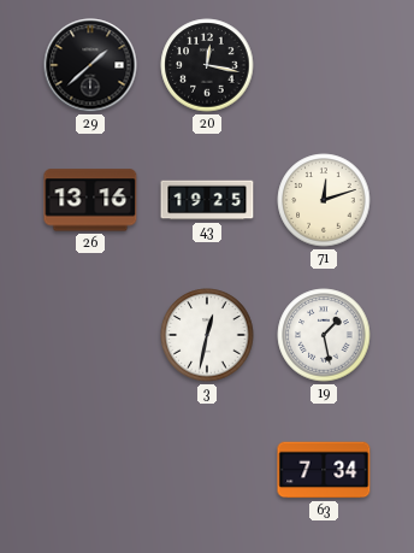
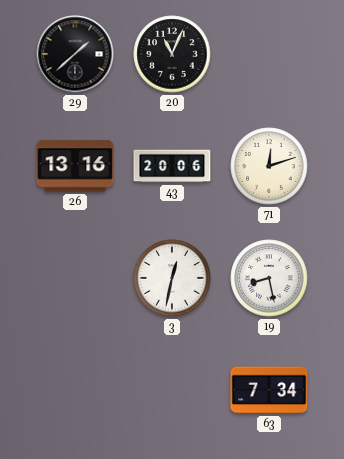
20: 12:17 -> 11:04 (172, 54)
43: 19:25 -> 20:06 (172, 166)
19: 1:28 -> 8:28 (269, 278)
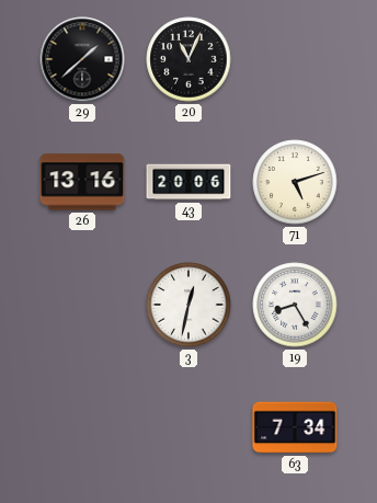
71: 12:12 -> 5:12 (295, 182)
19: 8:28 -> 8:25 (295, 305)
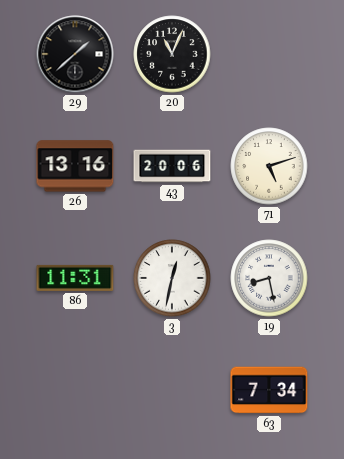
86: none -> 11:31 (75, 278)
19: 8:25 -> 8:28 (269, 278)
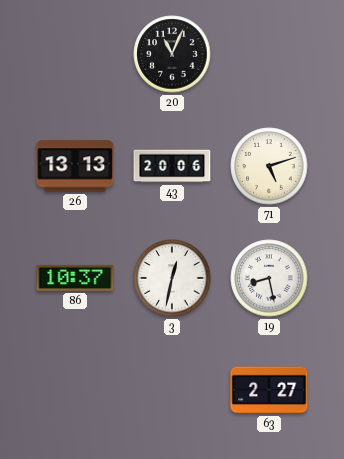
29: 1:38 -> none (75, 54)
26: 13:16 -> 13:13 (75, 166)
86: 11:31 -> 10:37 (75, 278)
63: 7:34 -> 2:27 (269, 390)
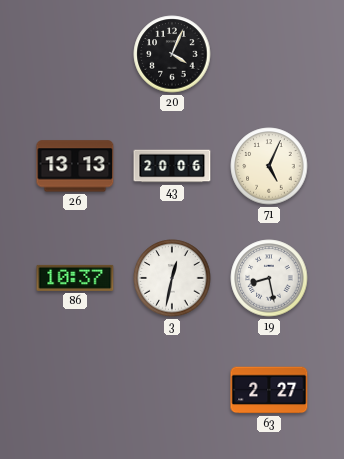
20: 11:04 -> 4:04 (172, 54)
71: 5:12 -> 5:04 (269, 166)
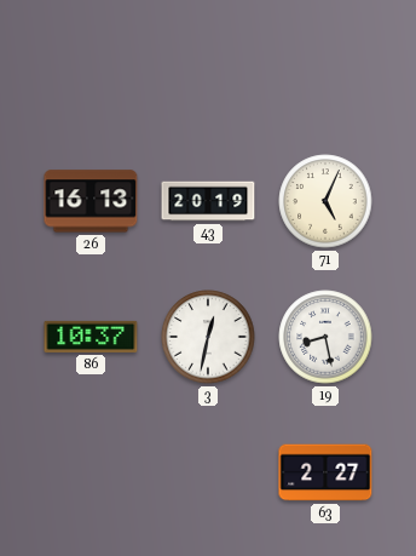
20: 4:04 -> none (172, 54)
26: 13:13 -> 16:13 (91, 201)
43: 20:06 -> 20:19 (208, 201)
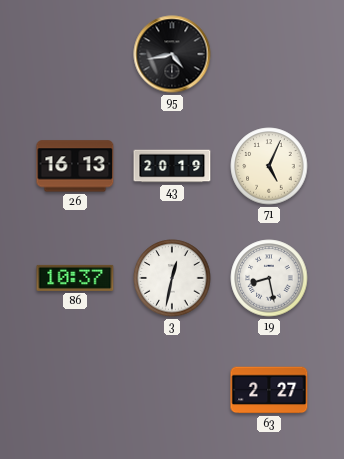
95: none -> 4:43 (172, 54)
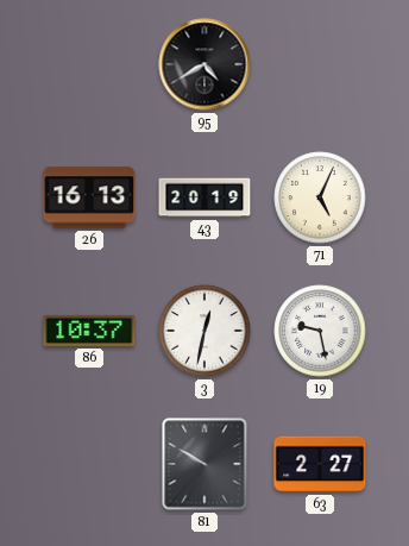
95: 4:43 -> 4:40 (204, 64)
19: 8:28 -> 9:28 (320, 331)
81: none -> 9:50 (204, 464)
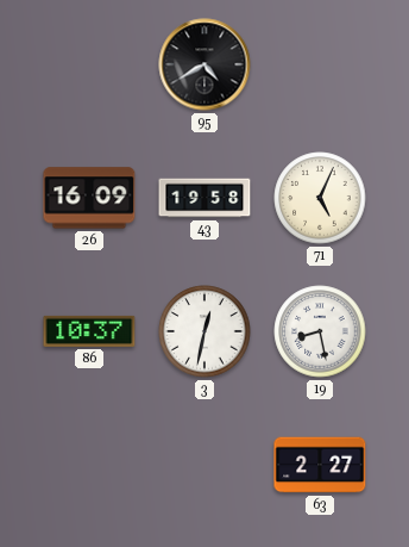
26: 16:13 -> 16:09 (89, 198)
43: 20:19 -> 19:58 (204, 198)
19: 9:28 -> 8:28 (320, 331)
81: 9:50 -> none (204, 464)
